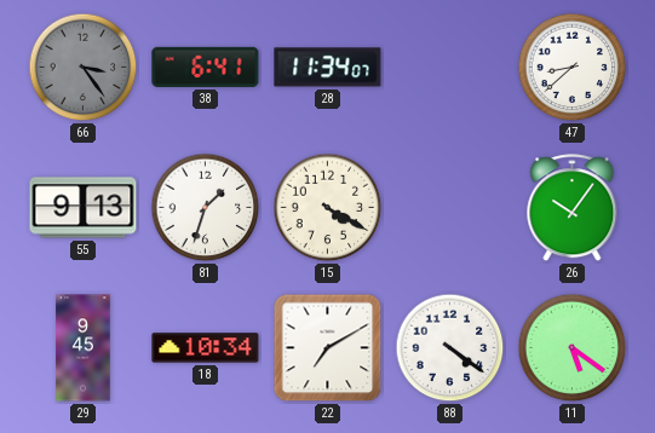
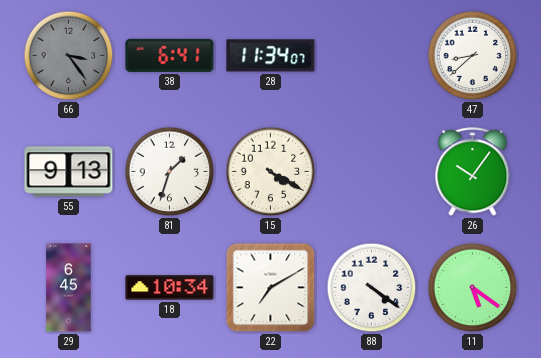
29: 9:45 -> 6:45 (69, 288)
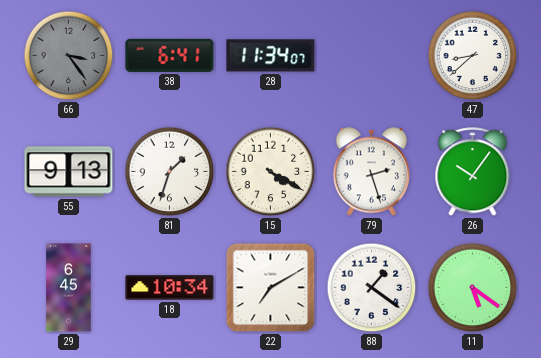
79: none -> 2:27 (371, 172)
88: 4:21 -> 1:21 (372, 288)
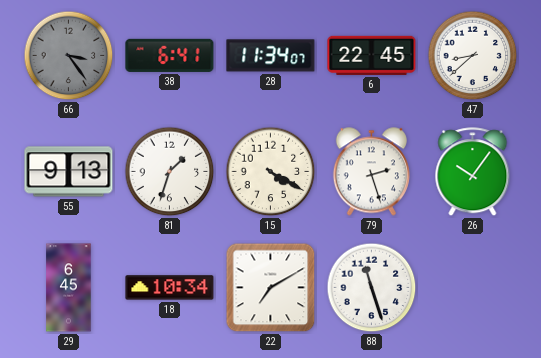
6: none -> 22:45 (372, 55)
88: 1:21 -> 11:27 (372, 288)
11: 5:21 -> none (473, 288)
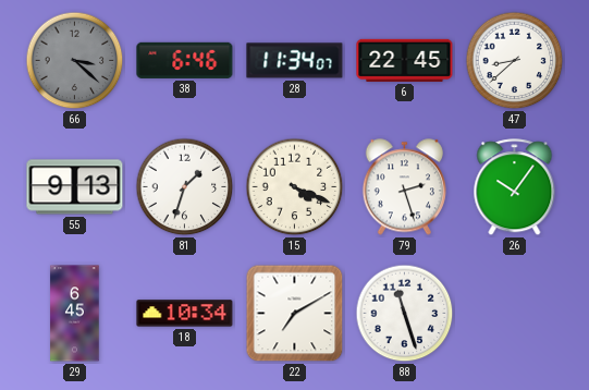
66: 3:24 -> 3:22 (75, 61)
38: 6:41 -> 6:46 (185, 60)
15: 4:20 -> 4:19 (295, 187)
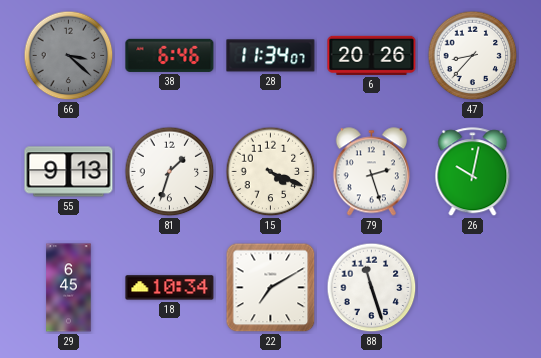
6: 22:45 -> 20:26 (372, 55)
47: 8:38 -> 8:37 (473, 56)
26: 10:06 -> 10:02 (473, 172)
